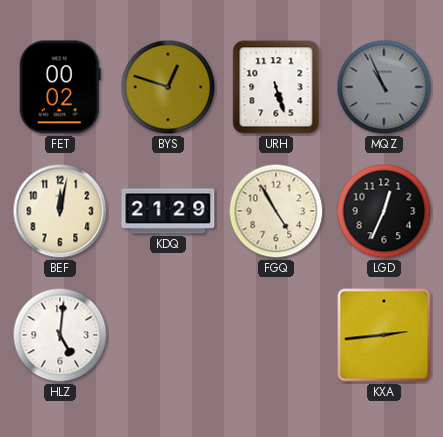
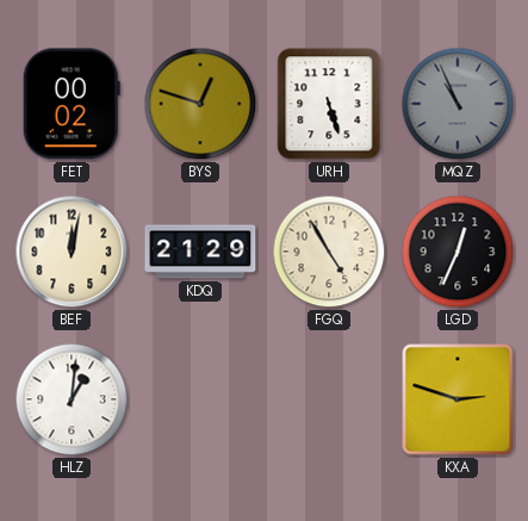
HLZ: 5:01 -> 1:01 (72, 399)
KXA: 2:44 -> 2:48 (458, 399)
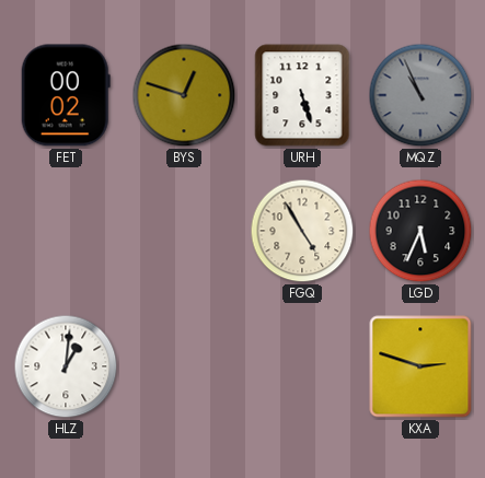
BEF: 12:02 -> none (72, 252)
KDQ: 21:29 -> none (200, 252)
LGD: 12:34 -> 5:34 (420, 231)
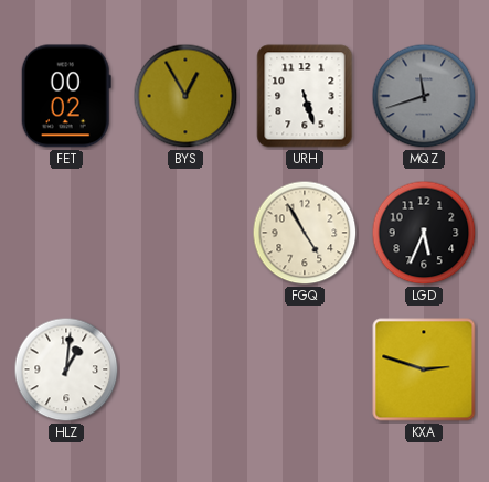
BYS: 12:48 -> 12:55 (185, 96)
MQZ: 10:56 -> 11:42 (424, 96)
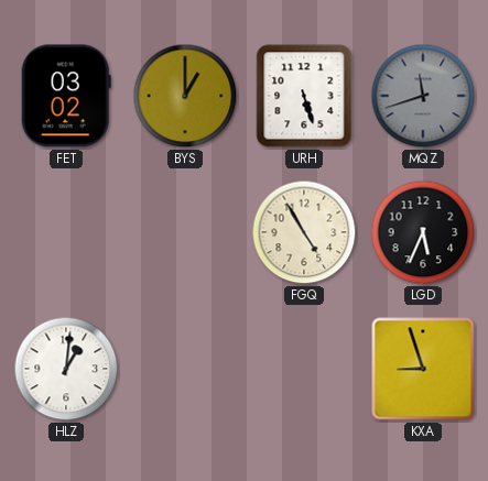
FET: 00:02 -> 03:02 (66, 96)
BYS: 12:55 -> 1:00 (185, 96)
KXA: 2:48 -> 8:57 (423, 369)
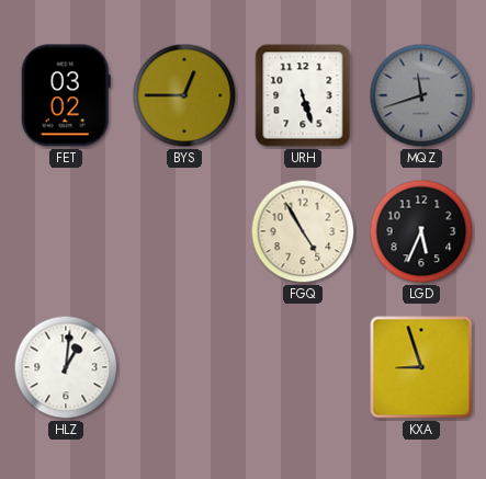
BYS: 1:00 -> 12:45 (184, 95)
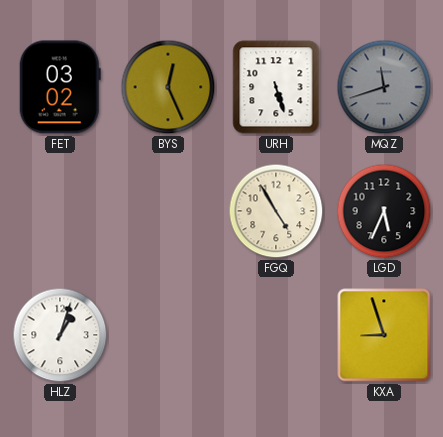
BYS: 12:45 -> 12:26 (168, 87)
HLZ: 1:01 -> 1:03 (60, 335)
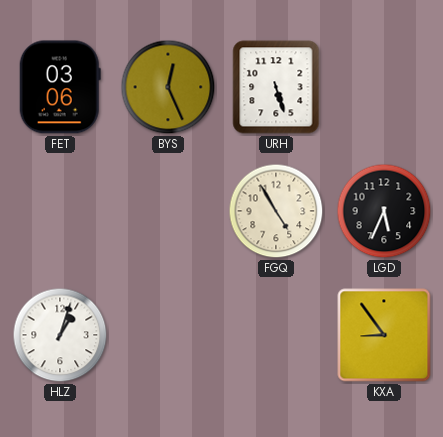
FET: 03:02 -> 03:06 (60, 87)
MQZ: 11:42 -> none (384, 87)
KXA: 8:57 -> 8:54 (384, 335)
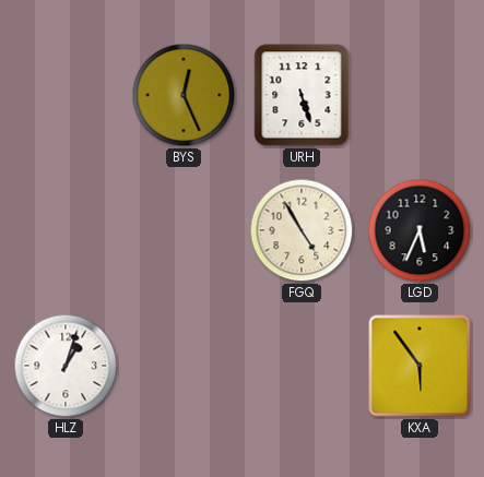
FET: 03:06 -> none (60, 87)
KXA: 8:54 -> 5:54 (420, 366)
